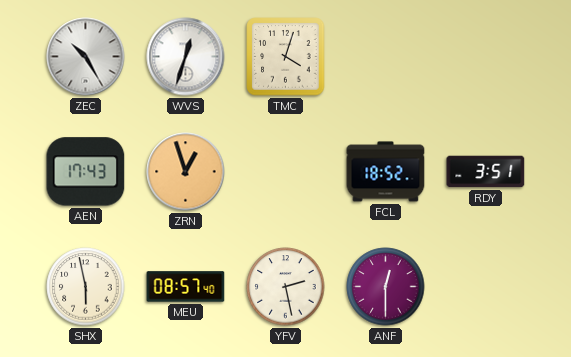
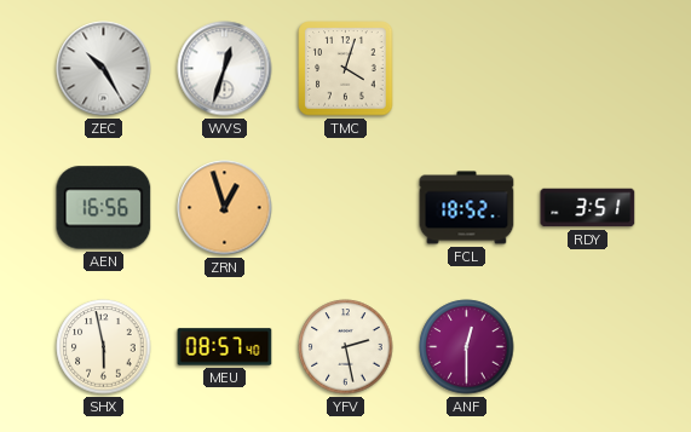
AEN: 17:43 -> 16:56 (104, 208)
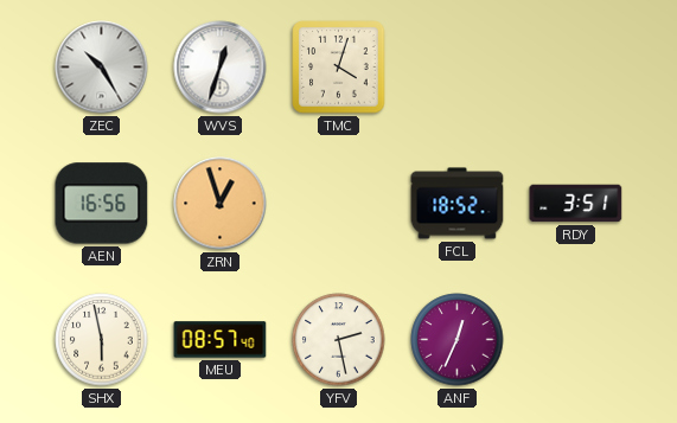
ANF: 12:30 -> 12:34 (458, 340)
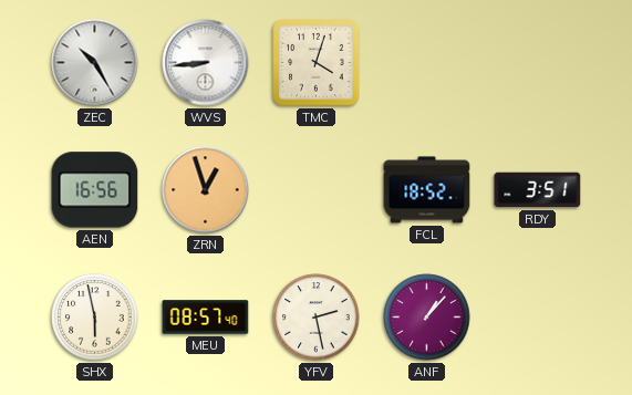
WVS: 12:33 -> 8:44 (206, 63)
ANF: 12:34 -> 1:07 (427, 318)
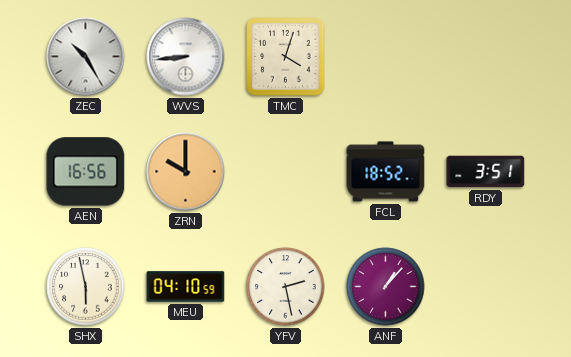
ZRN: 12:57 -> 10:00 (186, 172)
MEU: 08:57 -> 04:10 (186, 287)
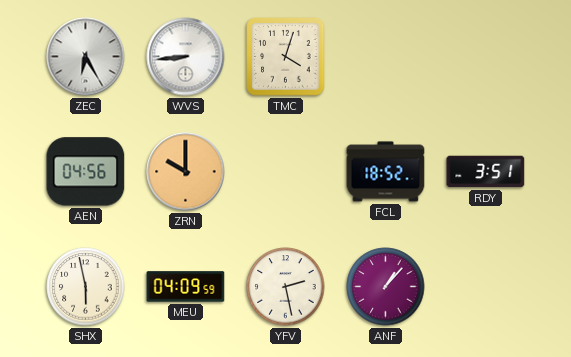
ZEC: 10:25 -> 6:25 (86, 57)
AEN: 16:56 -> 04:56 (86, 172)
MEU: 04:10 -> 04:09 (186, 287)
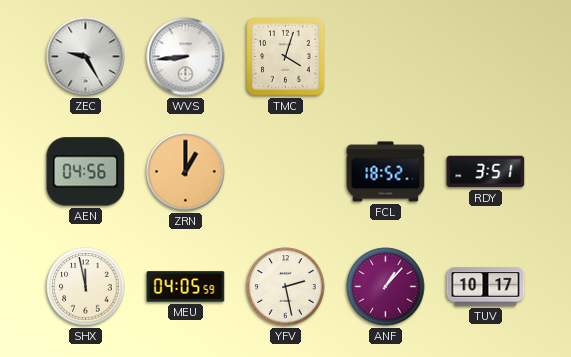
ZEC: 6:25 -> 9:25 (86, 57)
ZRN: 10:00 -> 1:00 (186, 172)
SHX: 5:58 -> 11:58 (86, 287)
MEU: 04:09 -> 04:05 (186, 287)
TUV: none -> 10:17 (486, 287)
